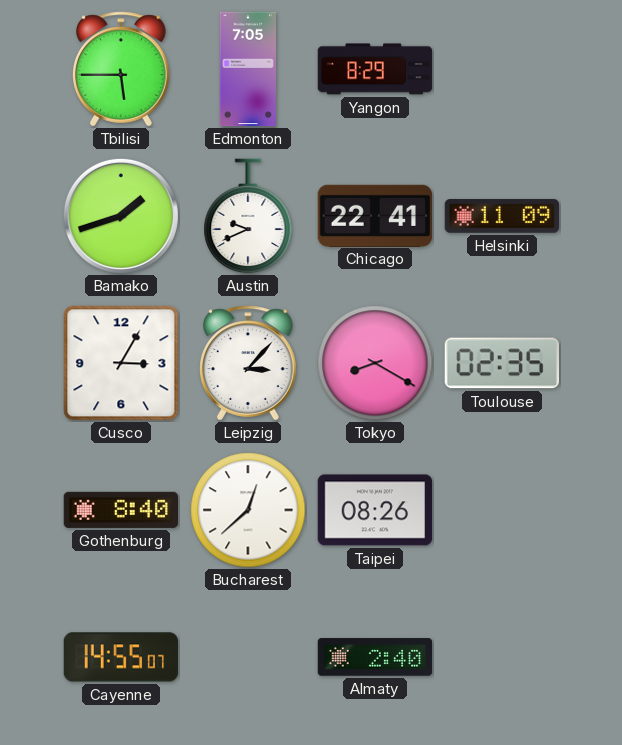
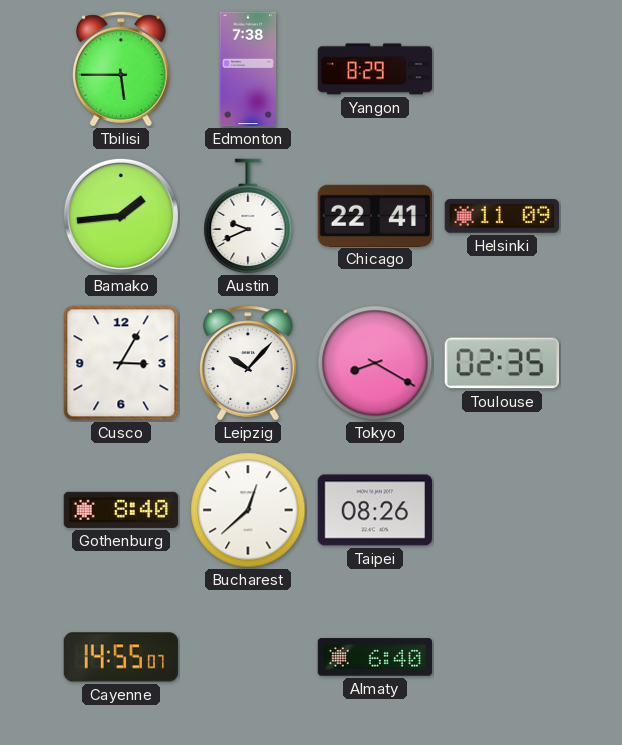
Edmonton: 7:05 -> 7:38 (248, 69)
Bamako: 1:42 -> 1:44 (121, 216)
Leipzig: 3:07 -> 10:07 (249, 363)
Almaty: 2:40 -> 6:40 (375, 657)
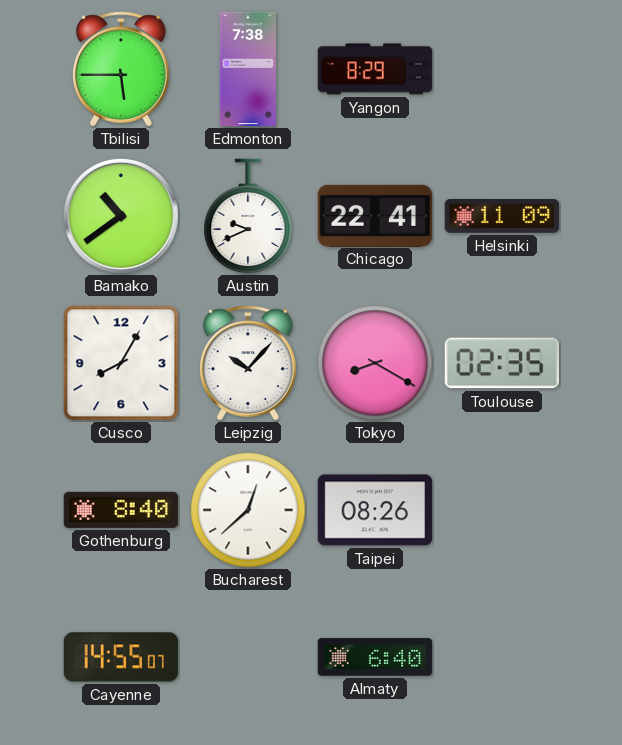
Bamako: 1:44 -> 10:39 (121, 216)
Cusco: 3:05 -> 8:05 (121, 363)
